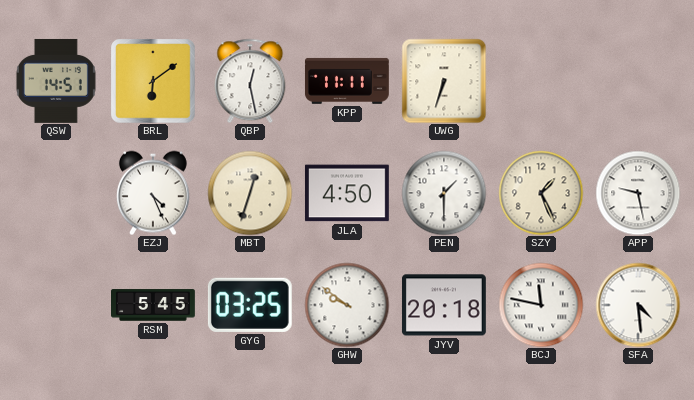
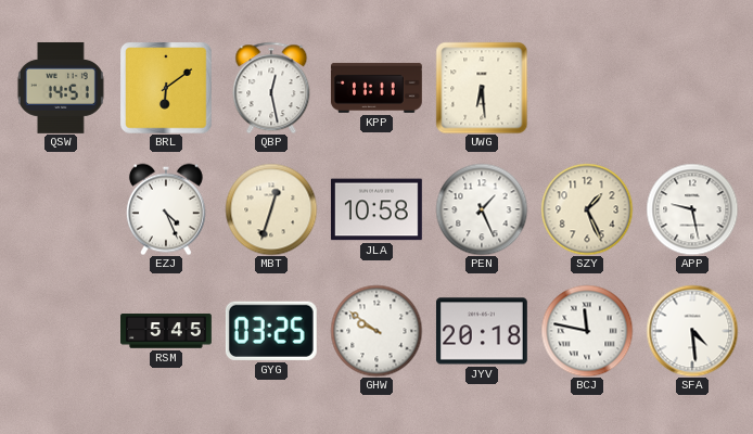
UWG: 6:33 -> 6:29 (482, 88)
JLA: 4:50 -> 10:58 (376, 209)
PEN: 1:30 -> 1:26 (482, 209)
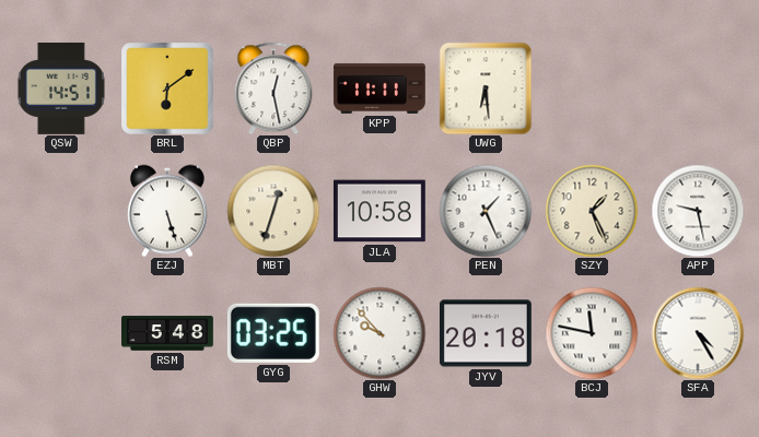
EZJ: 4:26 -> 5:27 (167, 211)
RSM: 5:45 -> 5:48 (168, 333)
GHW: 9:51 -> 9:53 (379, 333)
SFA: 4:29 -> 4:25 (698, 333)
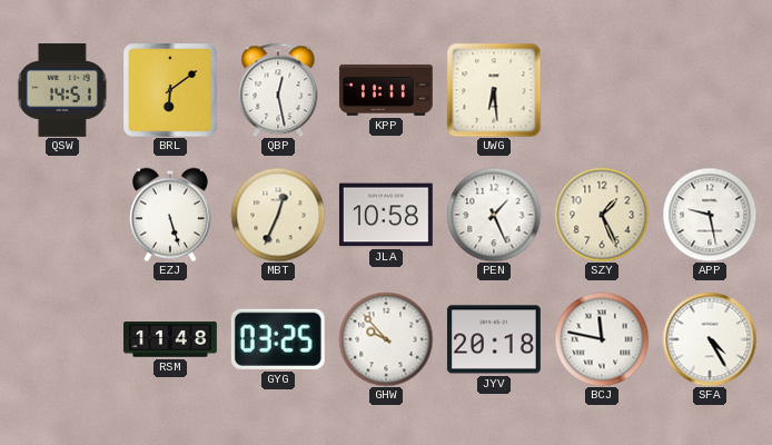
MBT: 12:33 -> 12:34 (278, 215)
RSM: 5:48 -> 11:48 (171, 339)
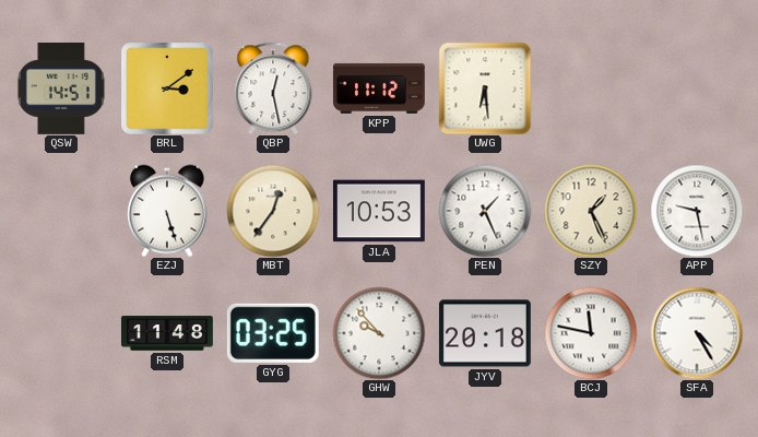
BRL: 6:09 -> 3:09 (167, 88)
KPP: 11:11 -> 11:12 (379, 88)
MBT: 12:34 -> 12:36 (273, 211)
JLA: 10:58 -> 10:53 (379, 211)
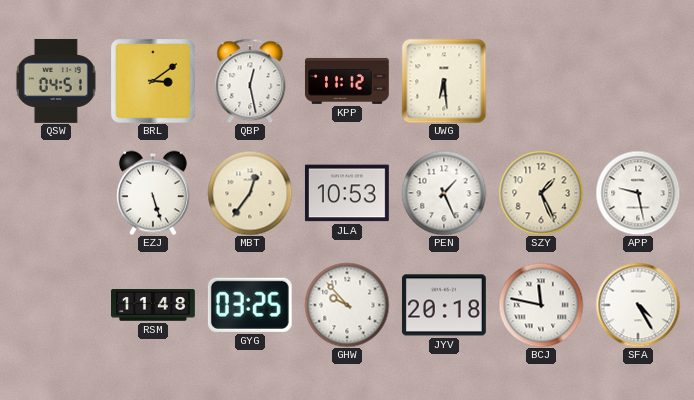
QSW: 14:51 -> 04:51 (56, 81)
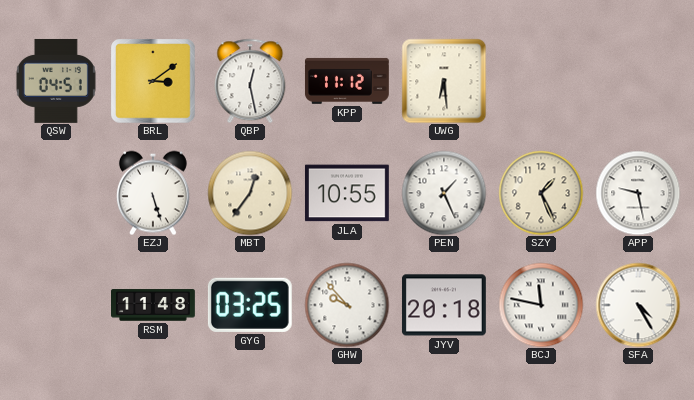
JLA: 10:53 -> 10:55 (347, 193)
